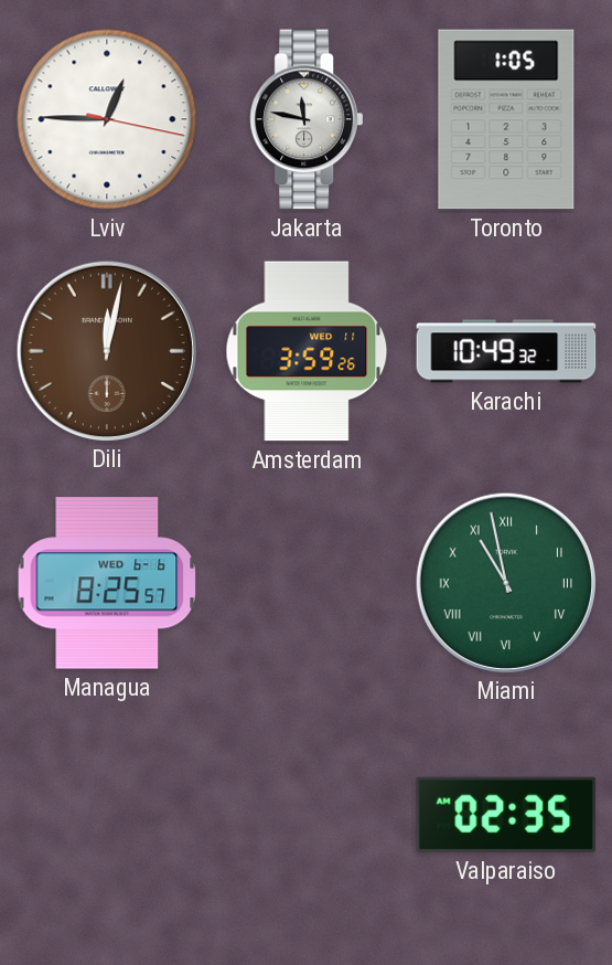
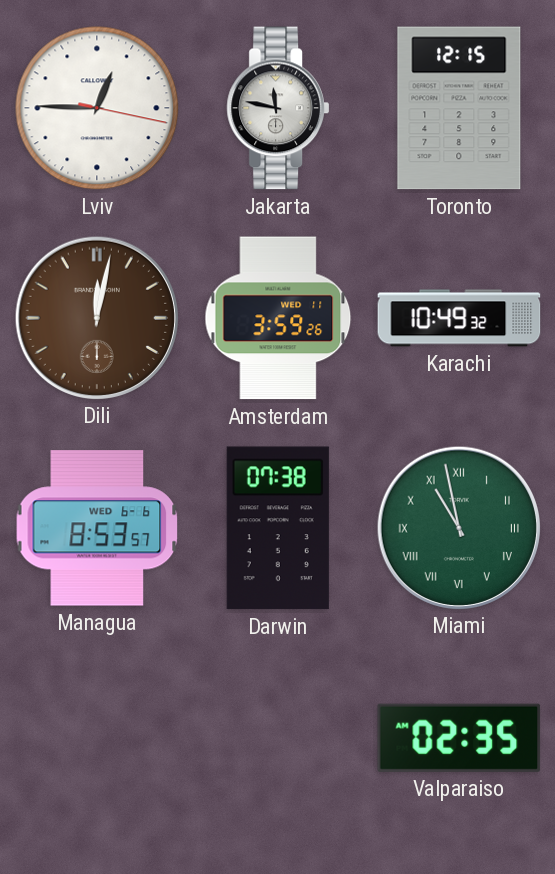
Toronto: 1:05 -> 12:15 (459, 108)
Managua: 8:25 -> 8:53 (97, 528)
Darwin: none -> 07:38 (278, 528)
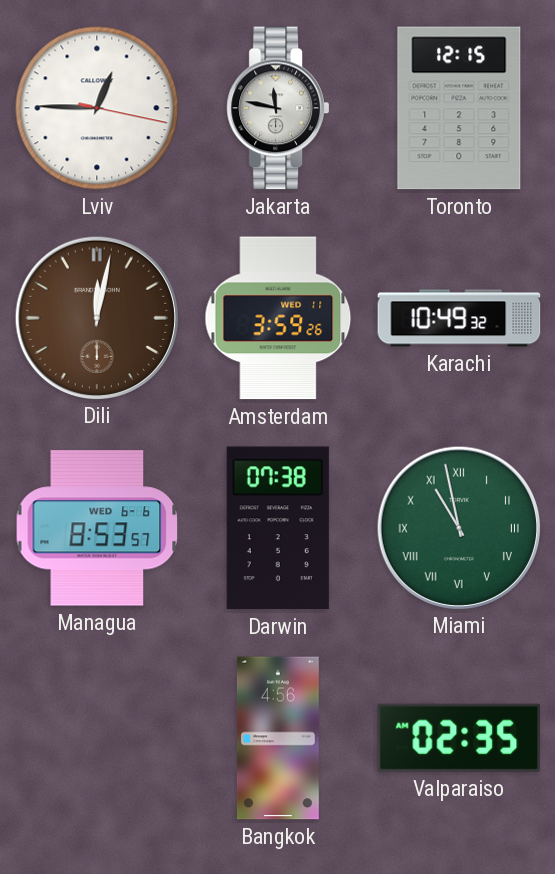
Bangkok: none -> 4:56 (278, 738)
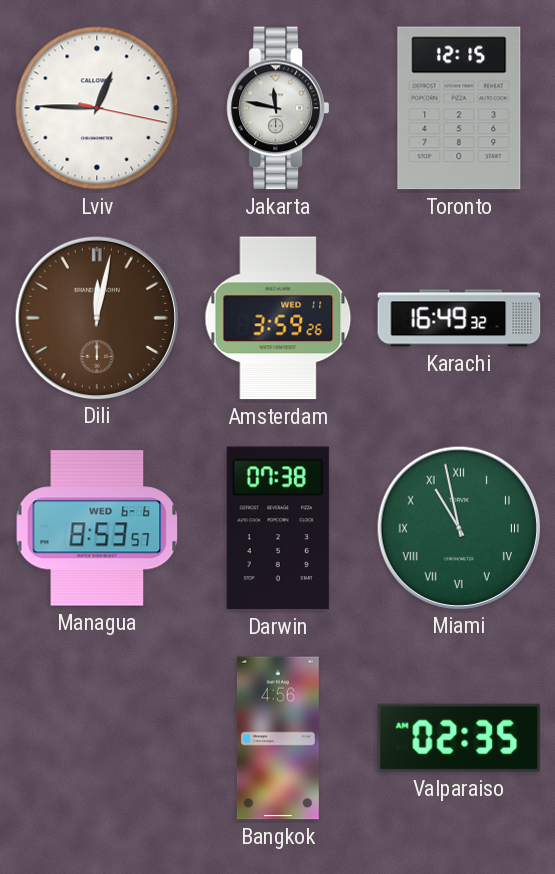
Karachi: 10:49 -> 16:49 (459, 318)
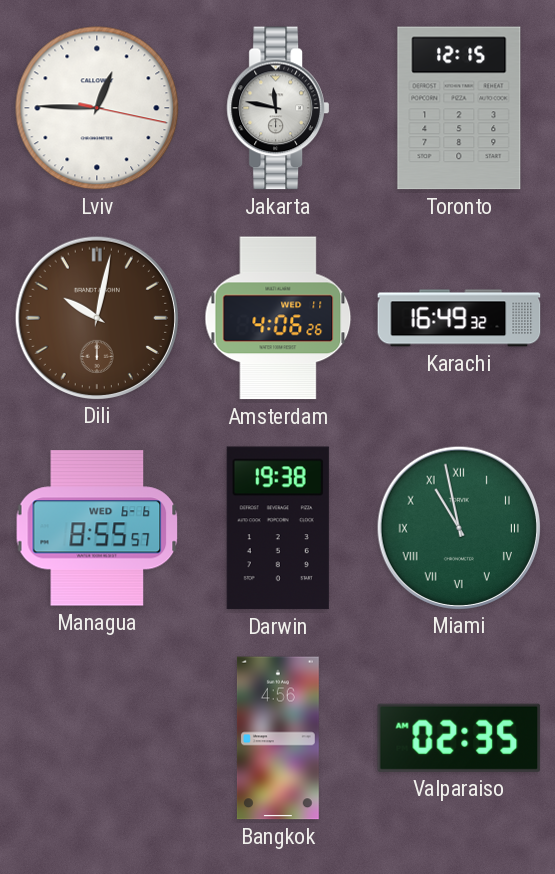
Dili: 12:02 -> 10:02 (96, 317)
Amsterdam: 3:59 -> 4:06 (278, 318)
Managua: 8:53 -> 8:55 (97, 528)
Darwin: 07:38 -> 19:38 (278, 528)
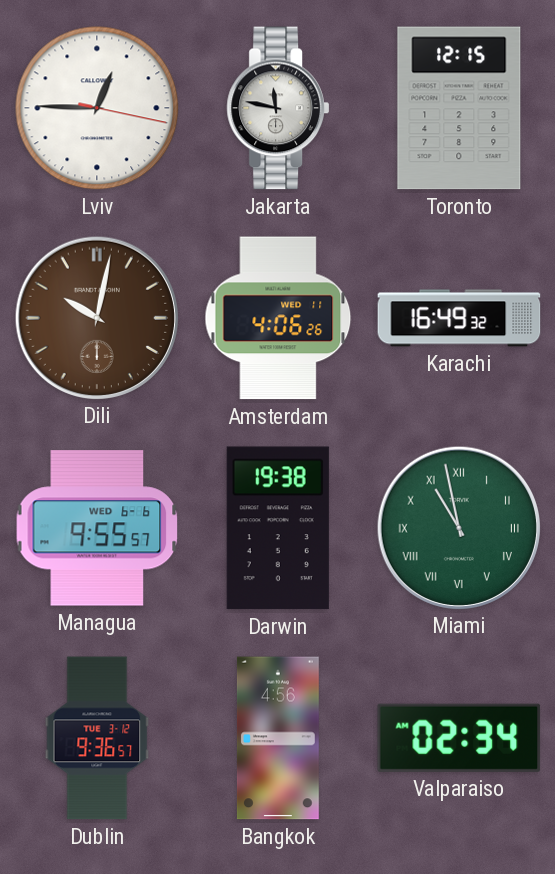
Managua: 8:55 -> 9:55 (97, 528)
Dublin: none -> 9:36 (97, 738)
Valparaiso: 02:35 -> 02:34 (459, 738)
